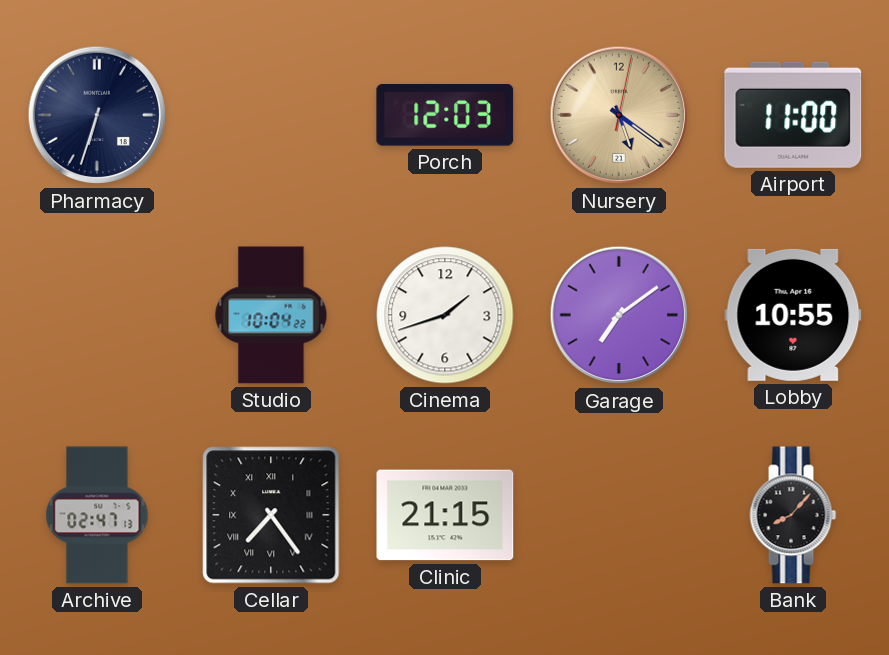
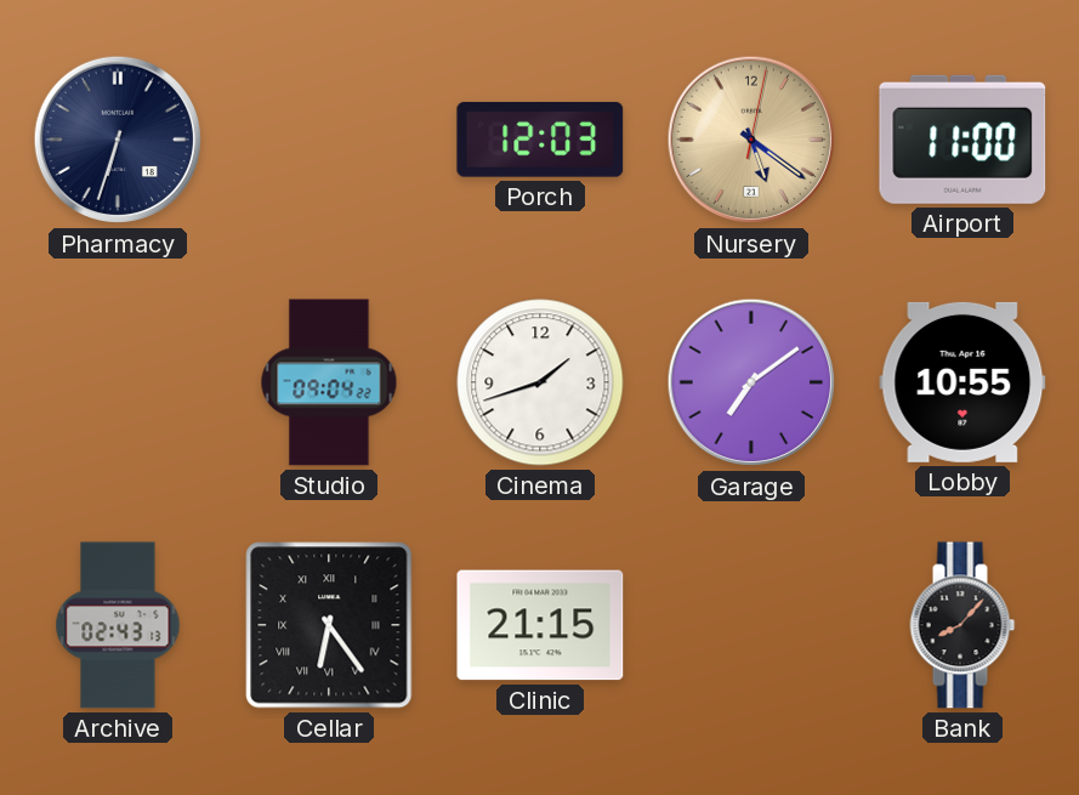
Studio: 10:04 -> 09:04 (329, 382)
Archive: 02:47 -> 02:43 (118, 625)
Cellar: 7:24 -> 6:24 (329, 625)
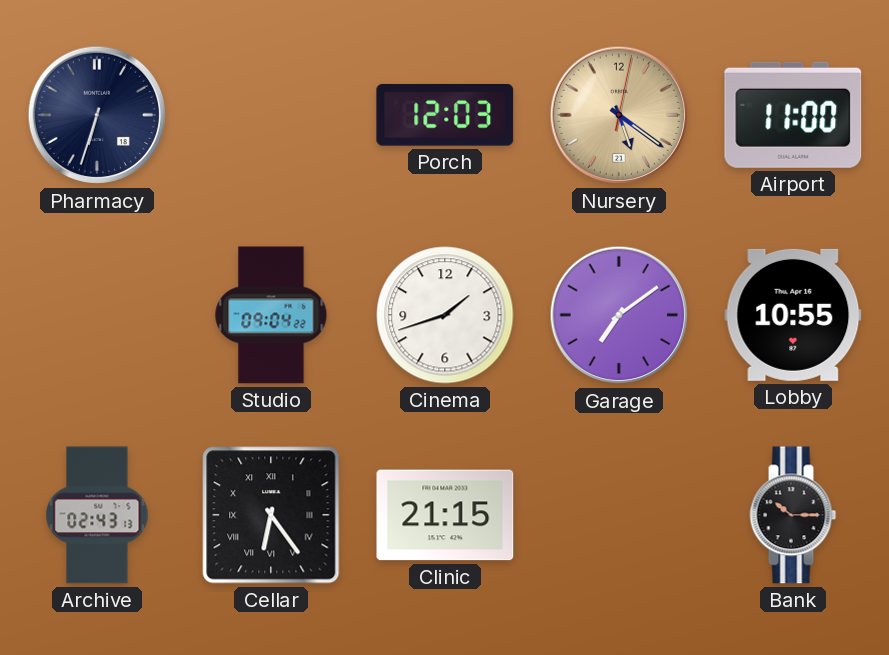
Bank: 8:07 -> 10:15 (793, 515)
